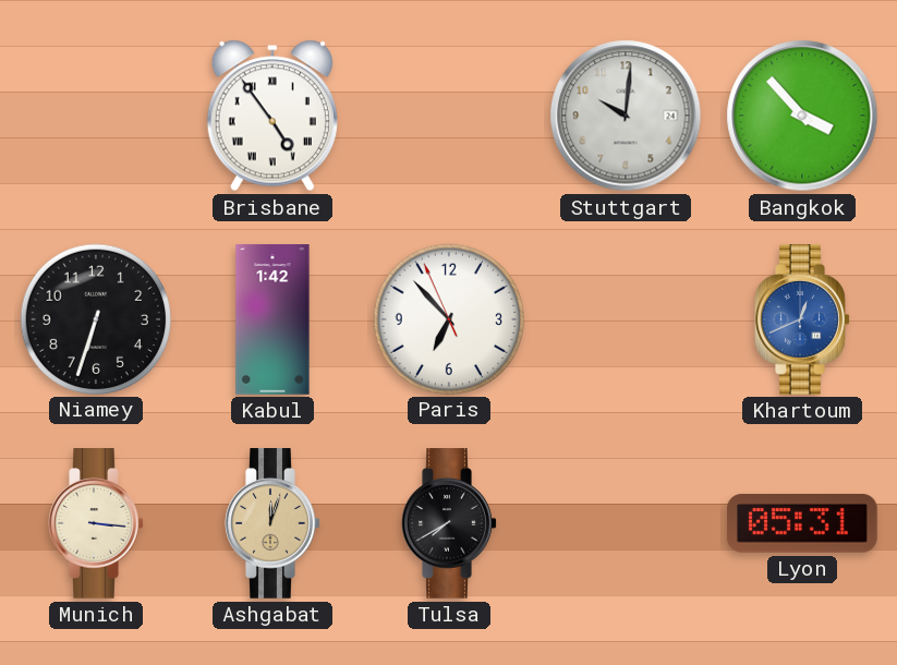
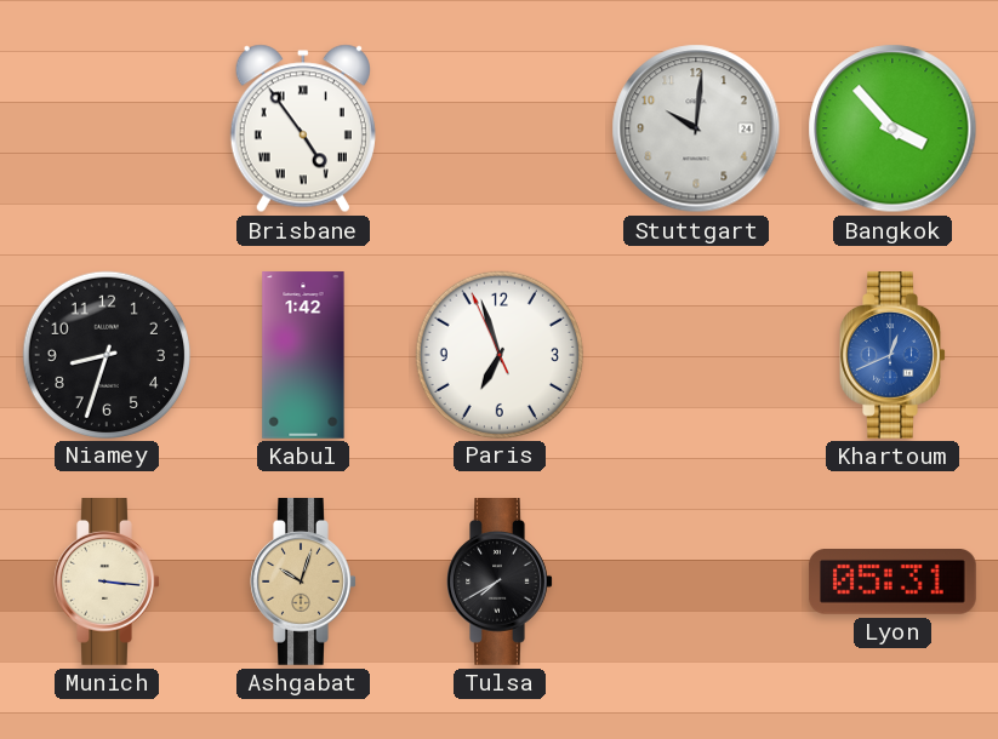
Niamey: 6:33 -> 8:33 (105, 354)
Paris: 6:52 -> 6:56 (498, 354)
Ashgabat: 12:03 -> 10:03 (303, 583)
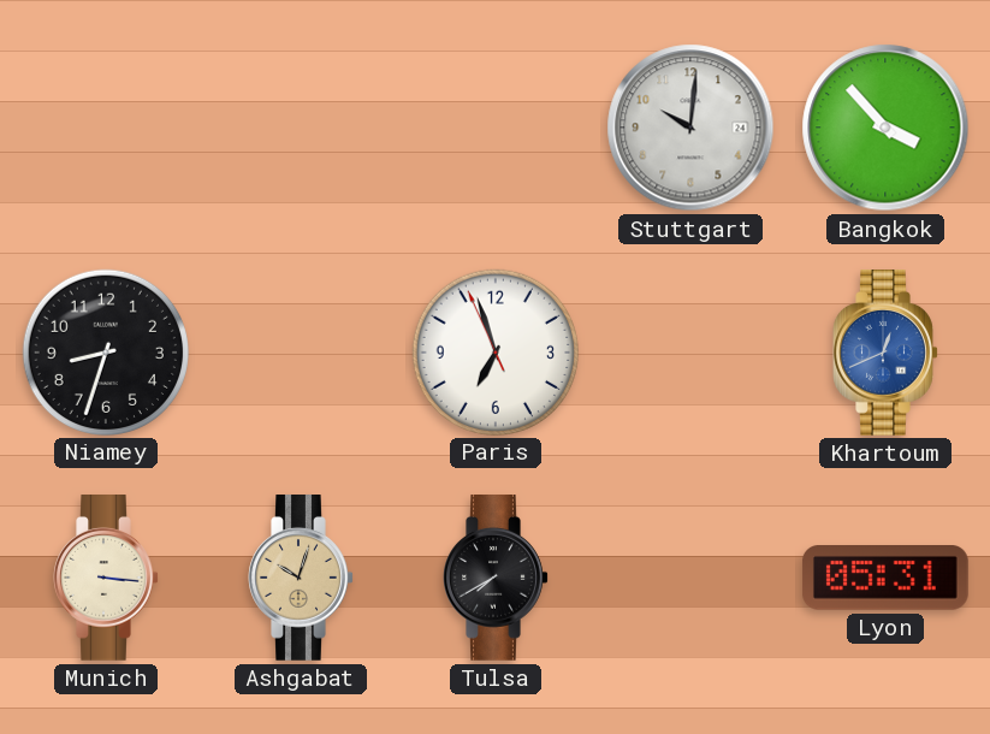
Brisbane: 4:54 -> none (303, 128)
Kabul: 1:42 -> none (303, 355)
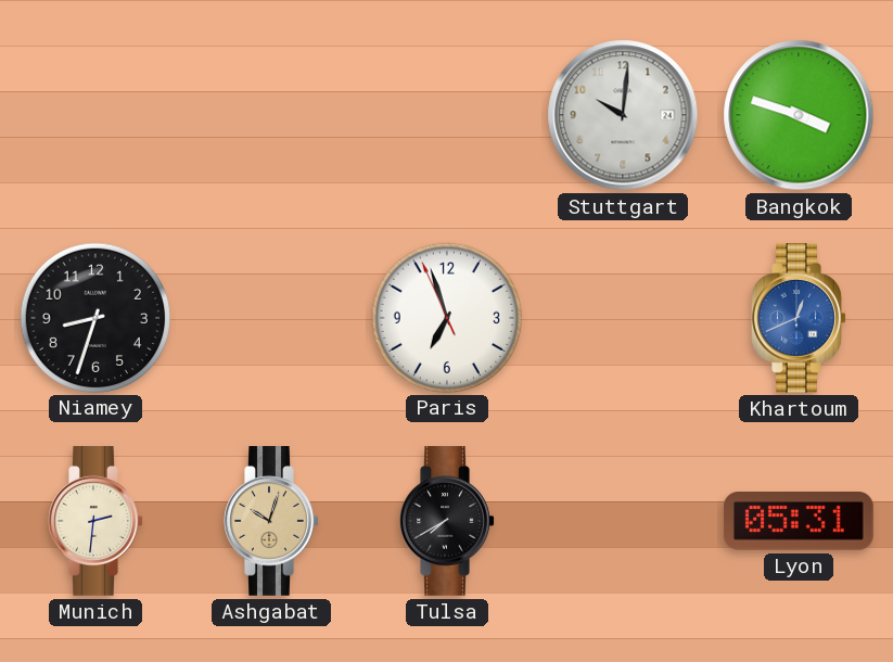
Bangkok: 3:53 -> 3:48 (799, 115)
Munich: 3:16 -> 2:31 (95, 522)
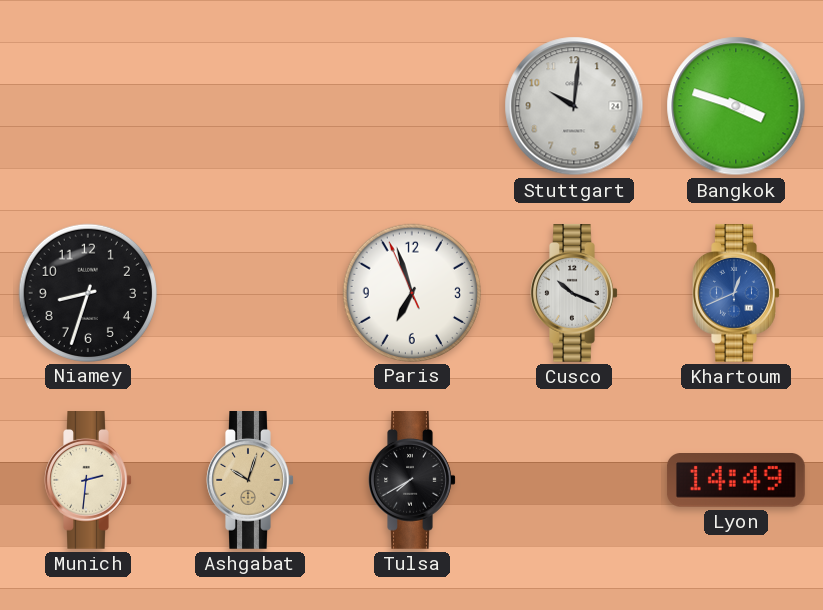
Cusco: none -> 10:19 (574, 294)
Lyon: 05:31 -> 14:49 (737, 480)
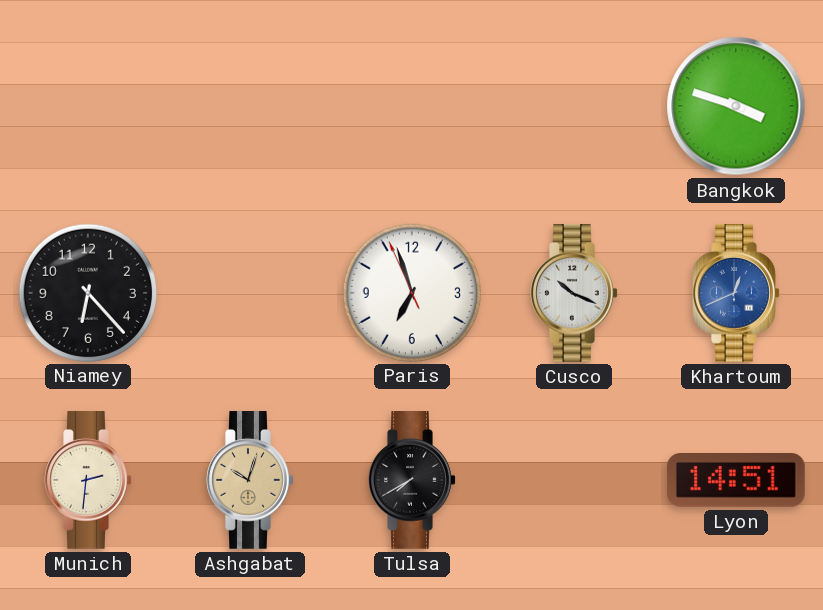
Stuttgart: 10:01 -> none (574, 106)
Niamey: 8:33 -> 6:23 (87, 292)
Lyon: 14:49 -> 14:51 (737, 480)
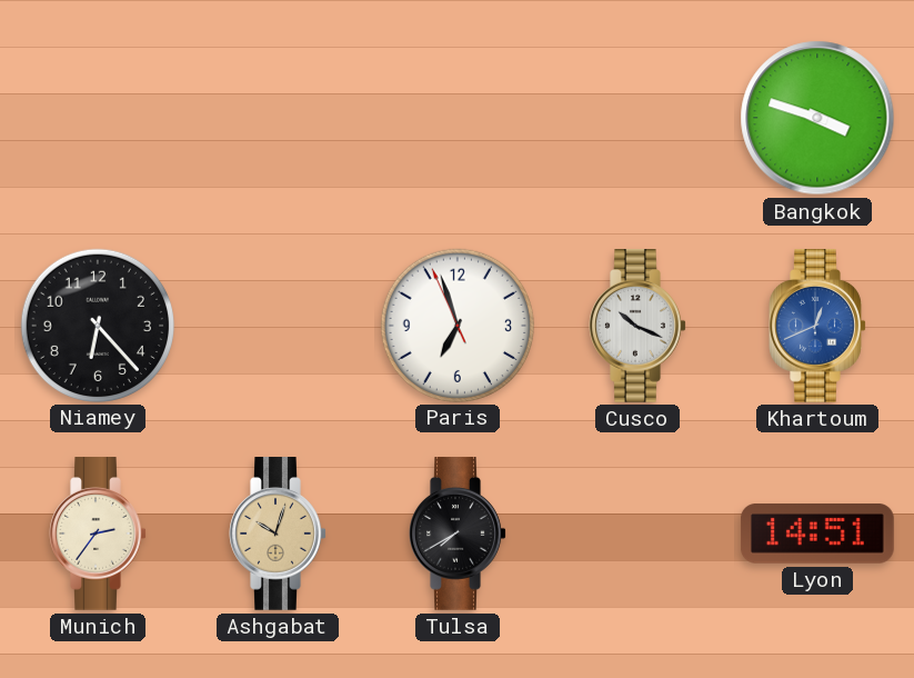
Munich: 2:31 -> 2:36 (98, 535)
